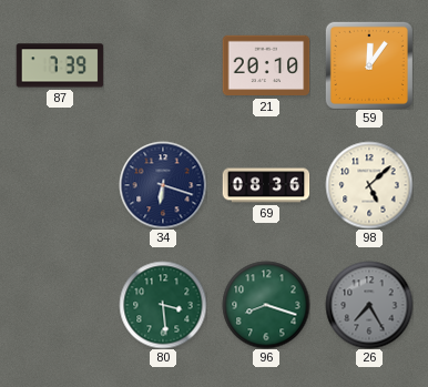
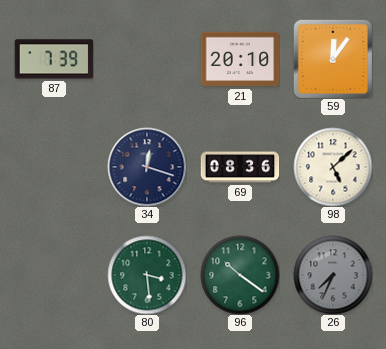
34: 6:18 -> 12:18 (147, 167)
96: 8:18 -> 10:21 (240, 275)
26: 7:25 -> 7:34 (333, 275)
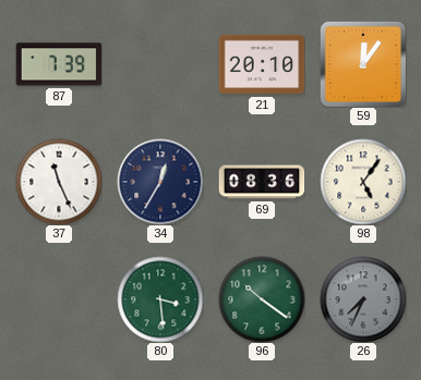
37: none -> 11:26 (59, 182)
34: 12:18 -> 12:35 (160, 182)
98: 5:08 -> 5:06 (363, 182)
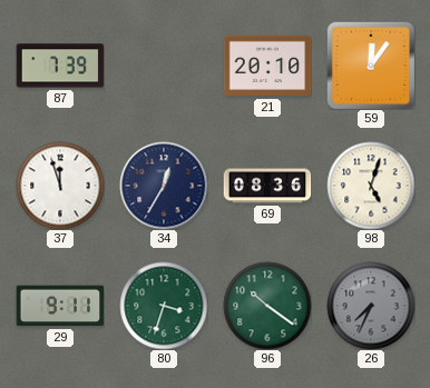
37: 11:26 -> 11:57 (60, 186)
98: 5:06 -> 5:03 (371, 186)
29: none -> 9:11 (60, 306)
80: 3:29 -> 3:33 (164, 306)
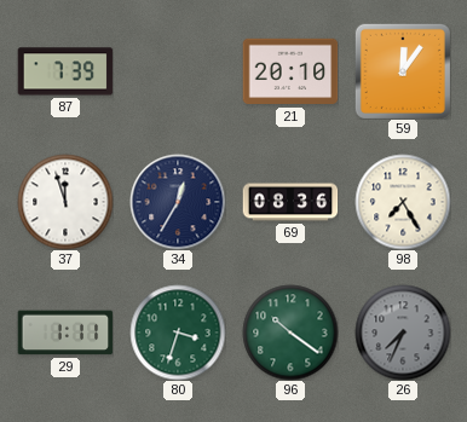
98: 5:03 -> 7:25 (403, 202)
29: 9:11 -> 1:11 (65, 333)
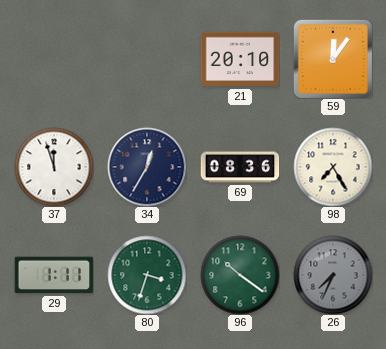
87: 7:39 -> none (65, 71)
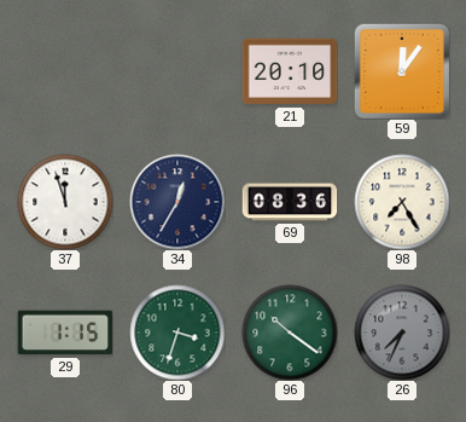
29: 1:11 -> 1:15 (65, 333)
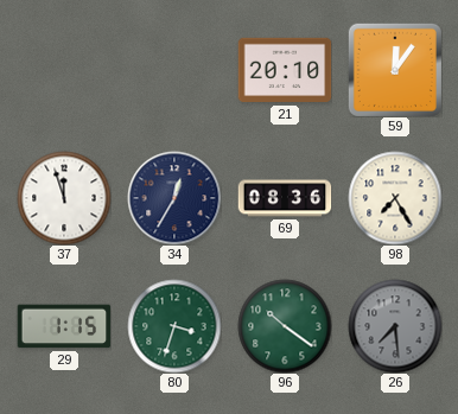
26: 7:34 -> 7:29 (395, 326)
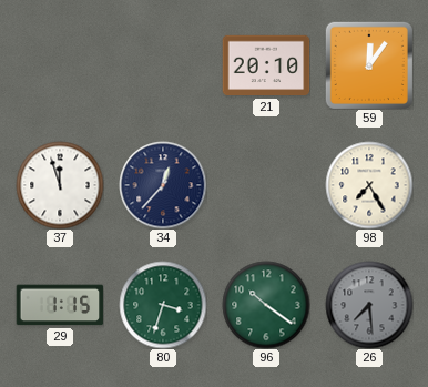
34: 12:35 -> 12:37 (163, 185)
69: 08:36 -> none (285, 198)
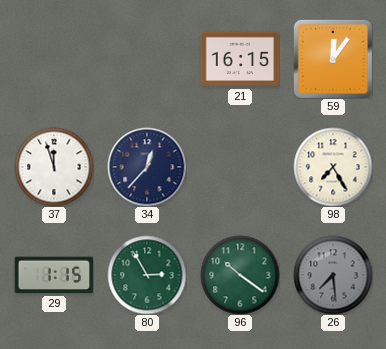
21: 20:10 -> 16:15 (240, 59)
80: 3:33 -> 2:55 (147, 275)
